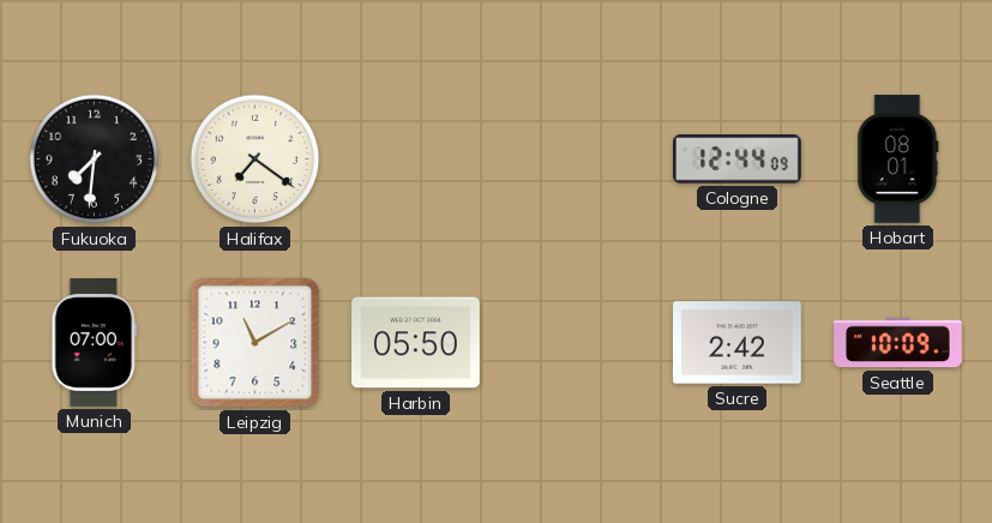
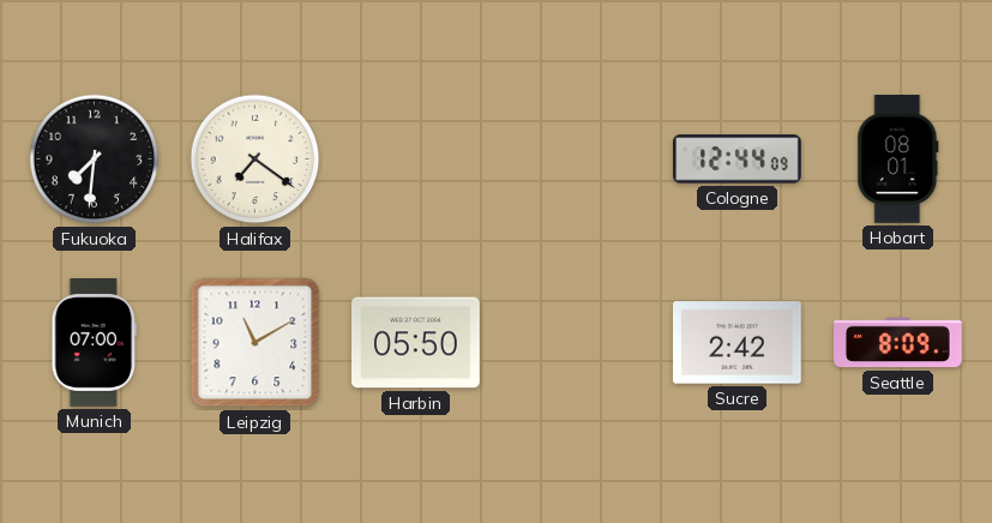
Seattle: 10:09 -> 8:09 (898, 343)
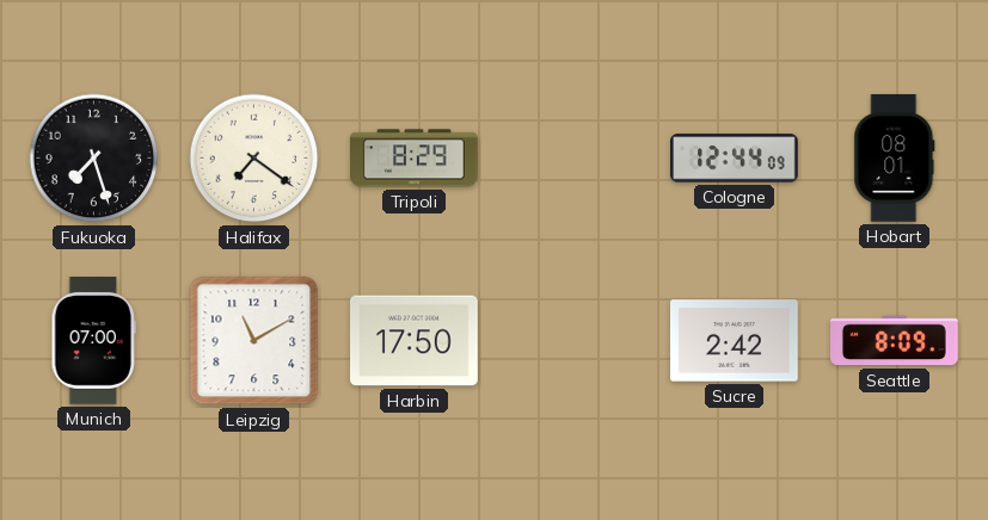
Fukuoka: 7:31 -> 7:27 (94, 159)
Tripoli: none -> 8:29 (415, 159)
Harbin: 05:50 -> 17:50 (415, 341)
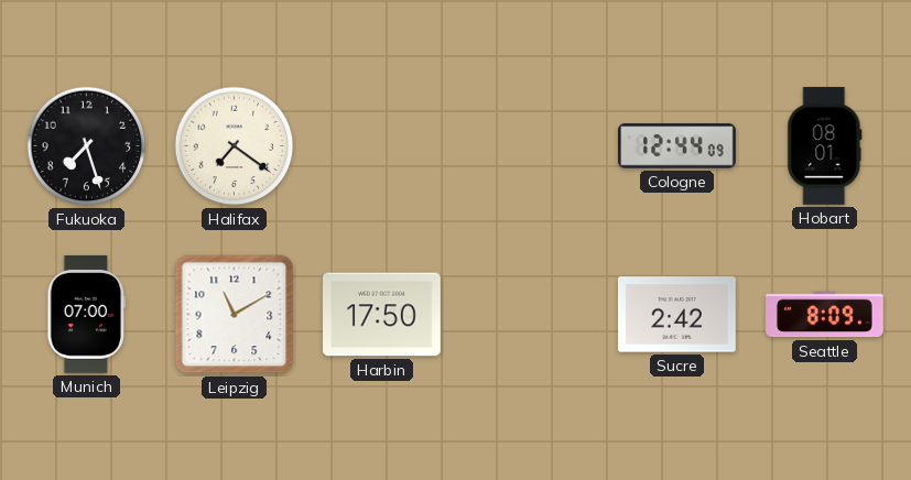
Tripoli: 8:29 -> none (415, 159)
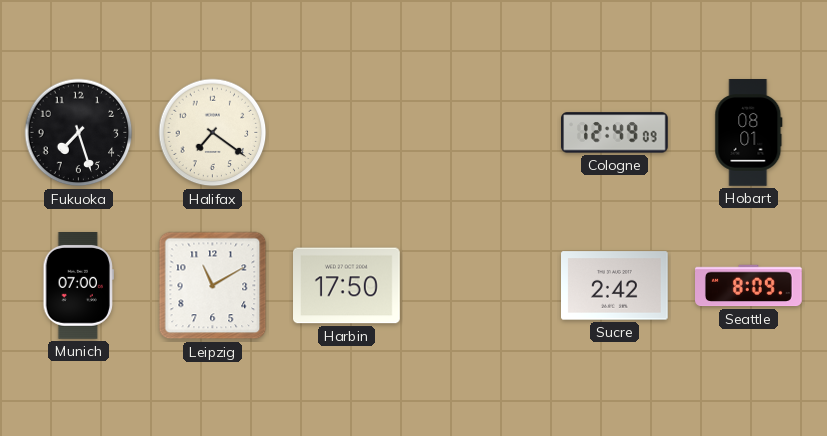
Cologne: 12:44 -> 12:49 (615, 133)
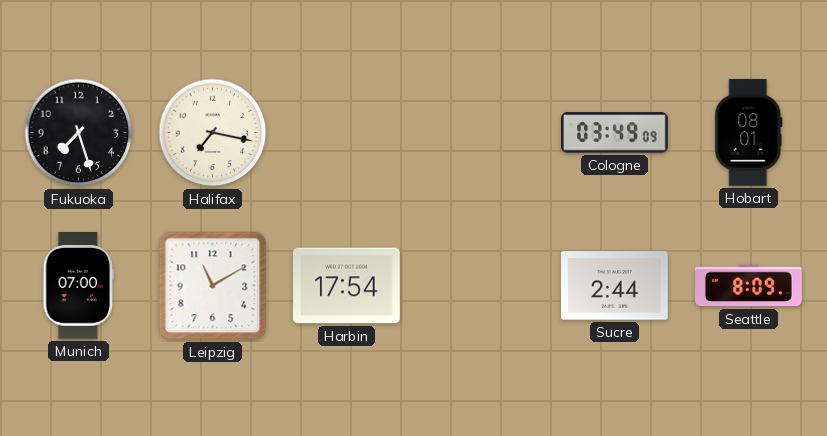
Halifax: 7:21 -> 7:17 (213, 133)
Cologne: 12:49 -> 03:49 (615, 133)
Harbin: 17:50 -> 17:54 (347, 286)
Sucre: 2:42 -> 2:44 (615, 286)
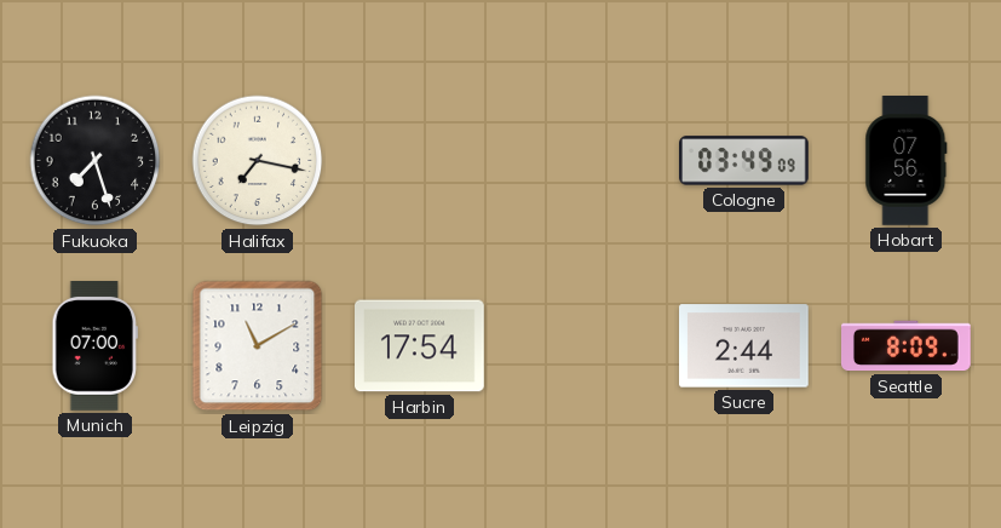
Hobart: 08:01 -> 07:56 (907, 161)
